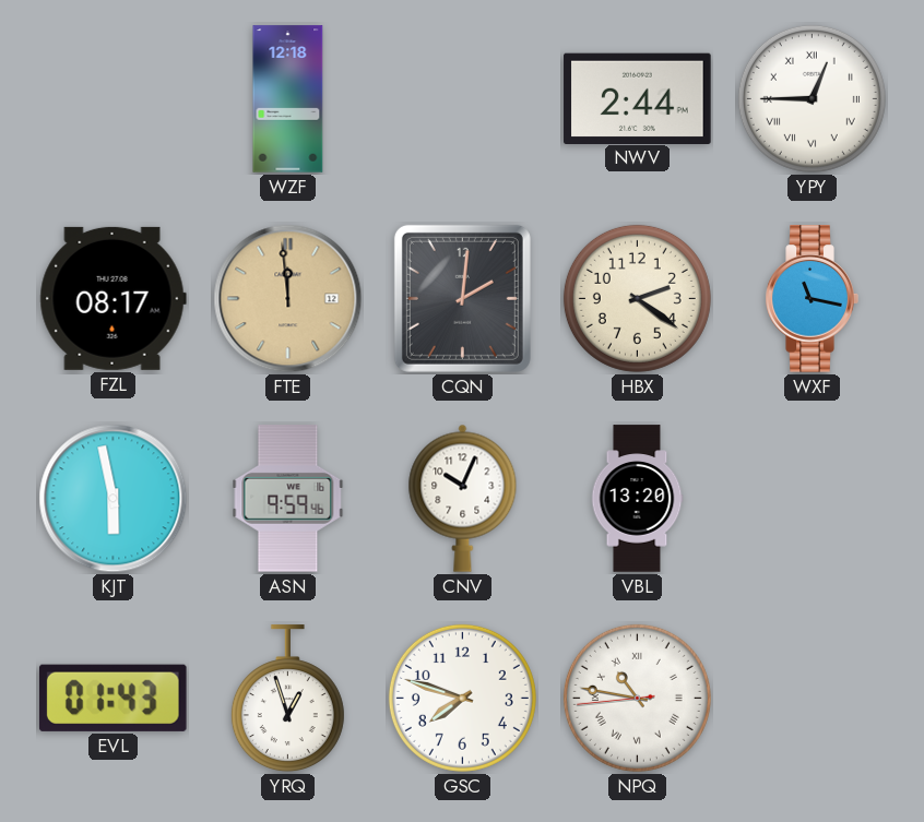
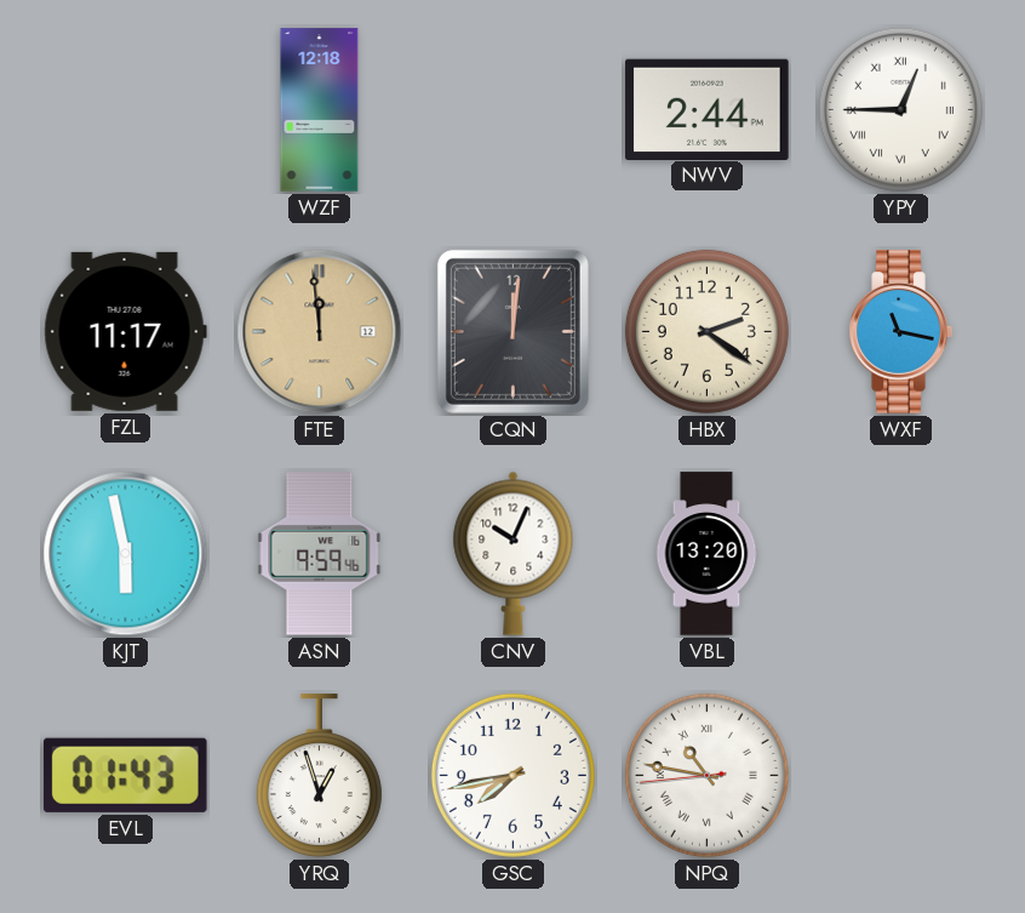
FZL: 08:17 -> 11:17 (125, 331)
CQN: 2:01 -> 12:01 (512, 331)
GSC: 7:48 -> 7:43 (512, 775)
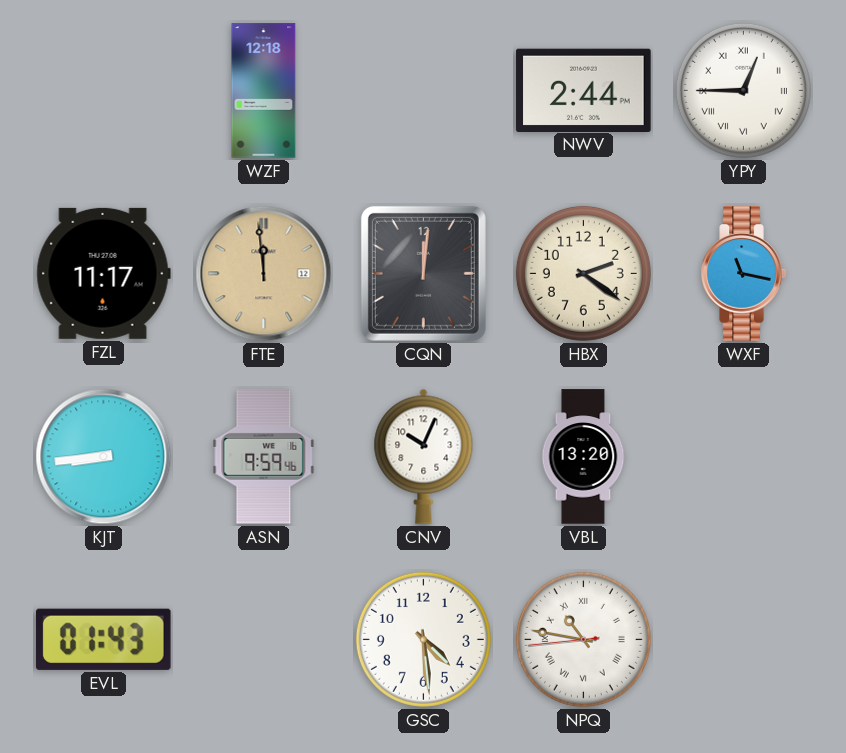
KJT: 5:58 -> 8:44 (104, 457)
YRQ: 12:57 -> none (319, 776)
GSC: 7:43 -> 4:29 (423, 639)
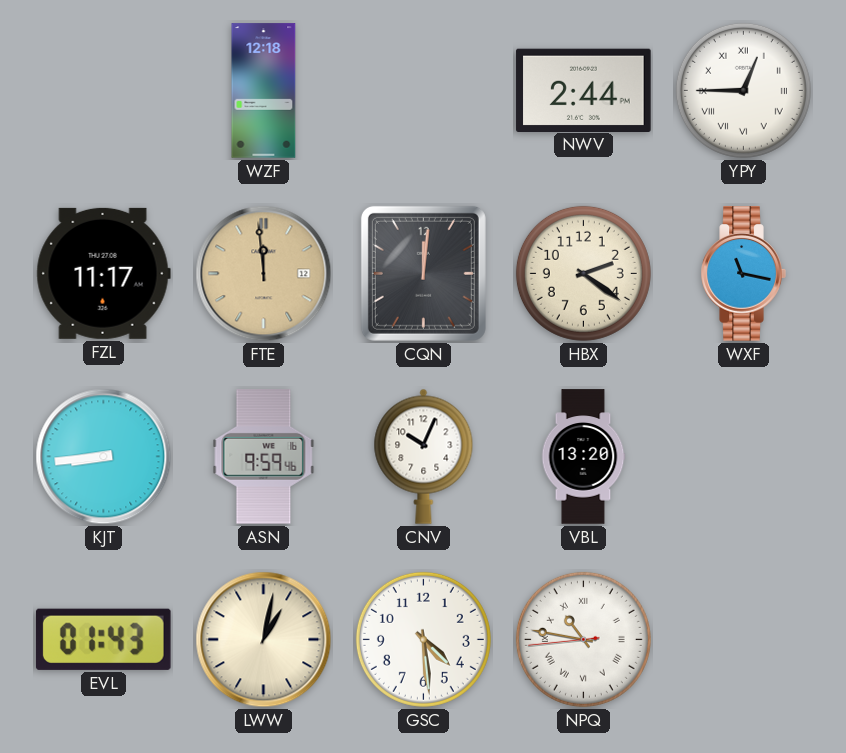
LWW: none -> 1:02 (264, 640)
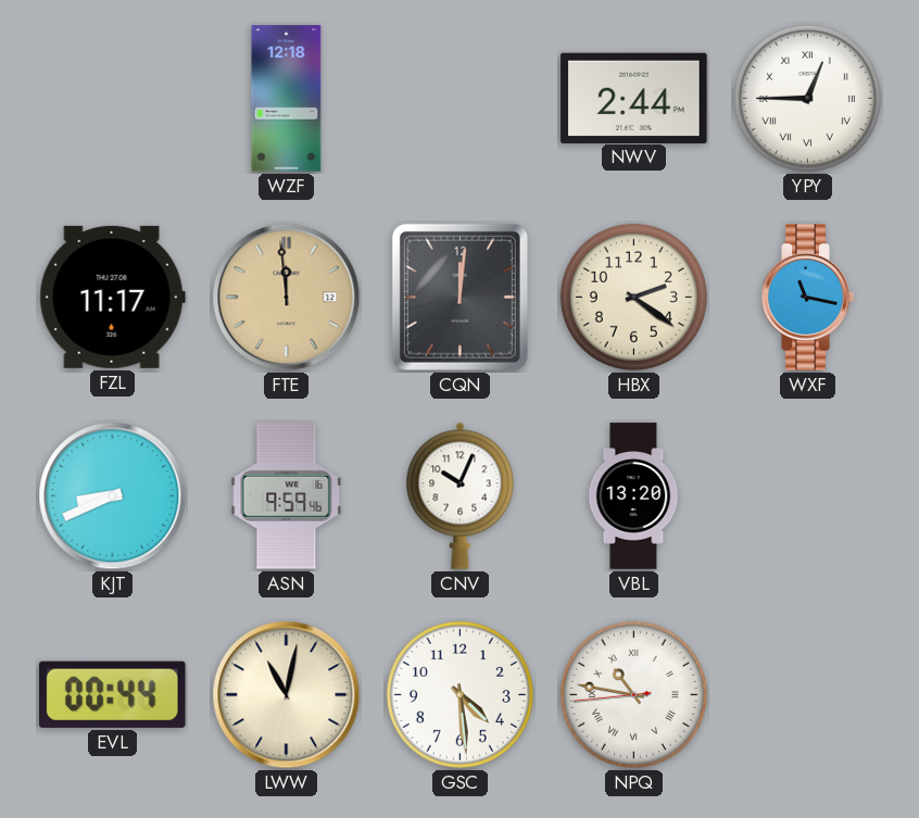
KJT: 8:44 -> 8:41 (113, 496)
EVL: 01:43 -> 00:44 (112, 694)
LWW: 1:02 -> 11:02 (287, 695)
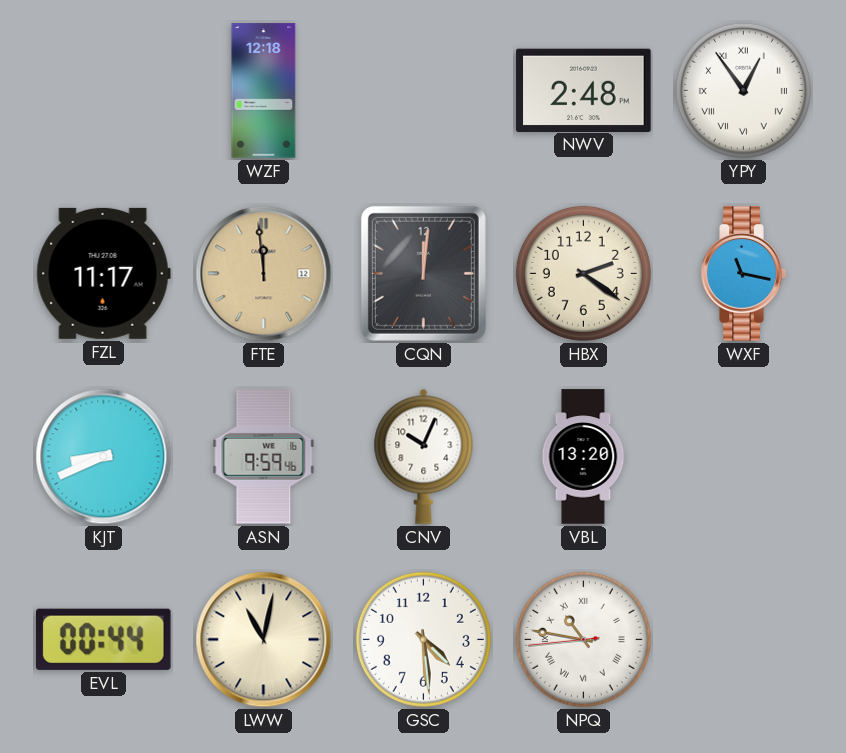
NWV: 2:44 -> 2:48 (584, 90)
YPY: 12:45 -> 12:54 (743, 90)
